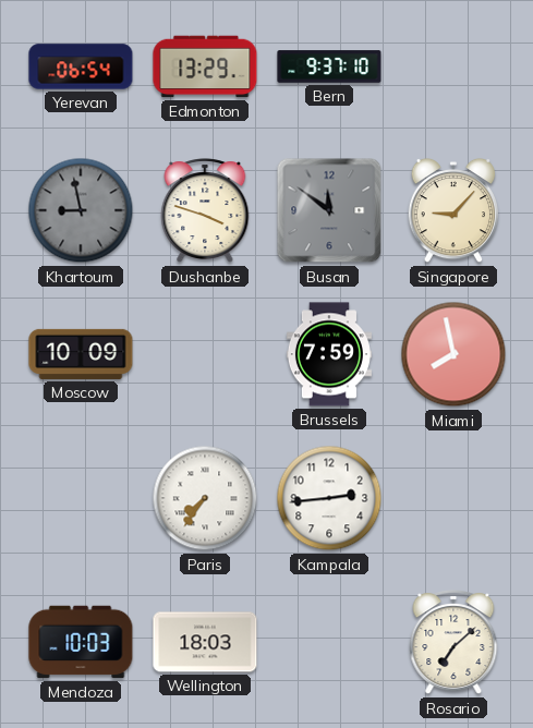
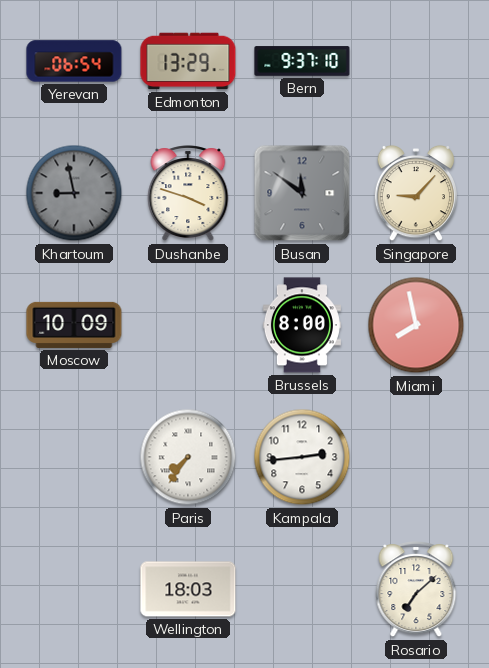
Brussels: 7:59 -> 8:00 (302, 325)
Mendoza: 10:03 -> none (81, 642)
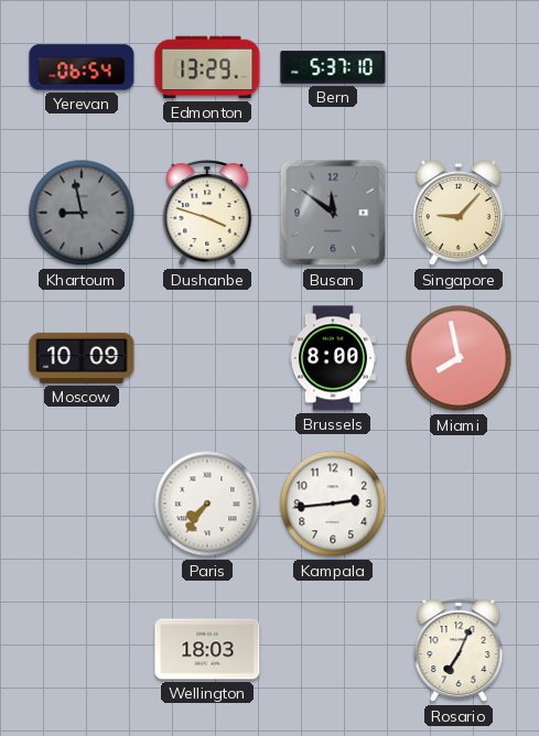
Bern: 9:37 -> 5:37 (333, 67)
Rosario: 7:08 -> 7:04 (459, 650)
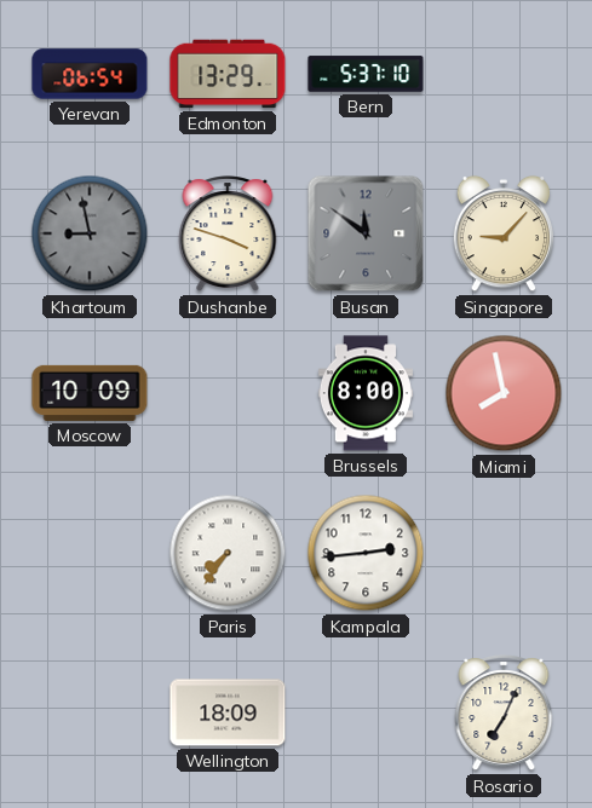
Wellington: 18:03 -> 18:09 (228, 712)
